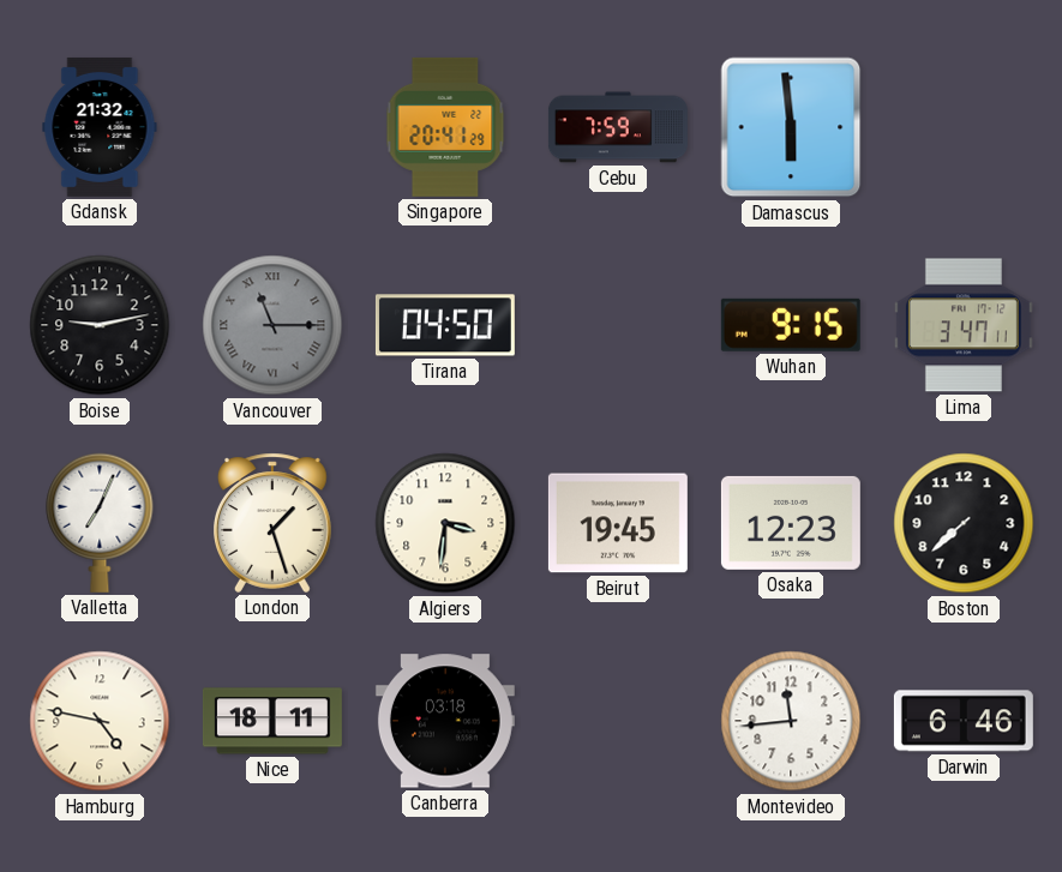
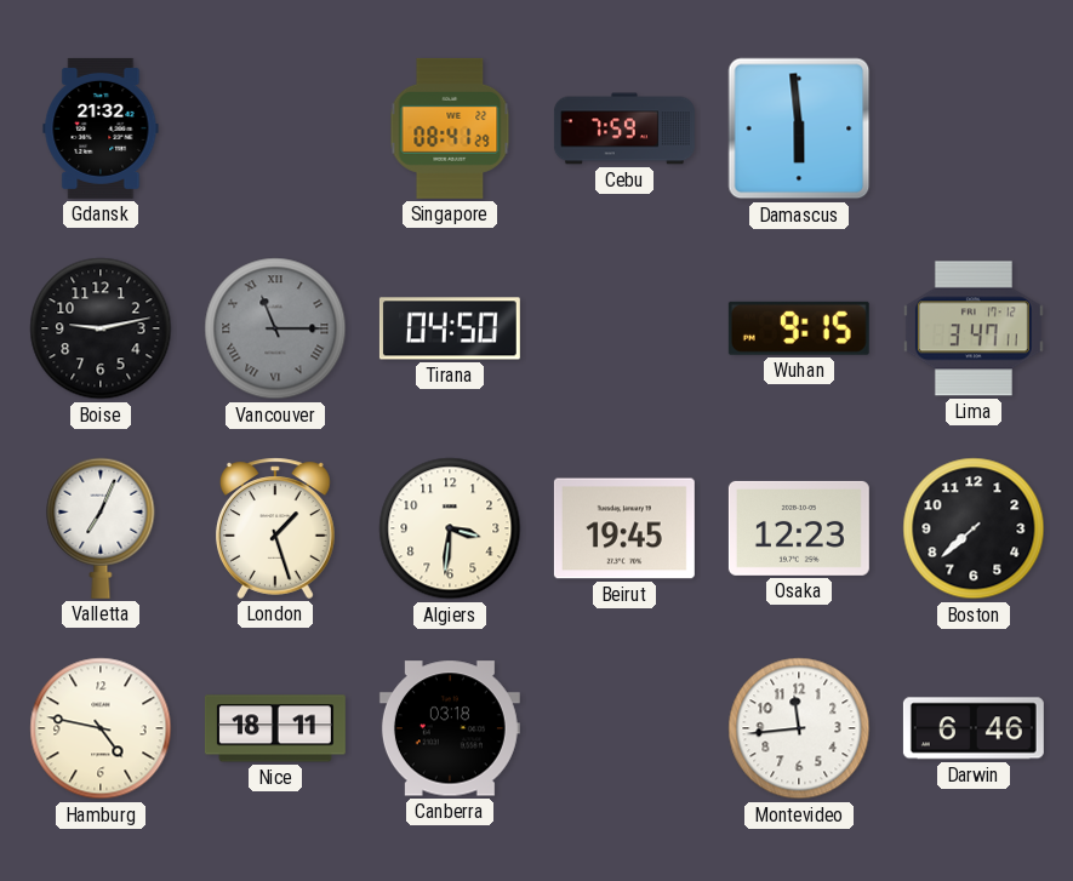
Singapore: 20:41 -> 08:41 (450, 128)
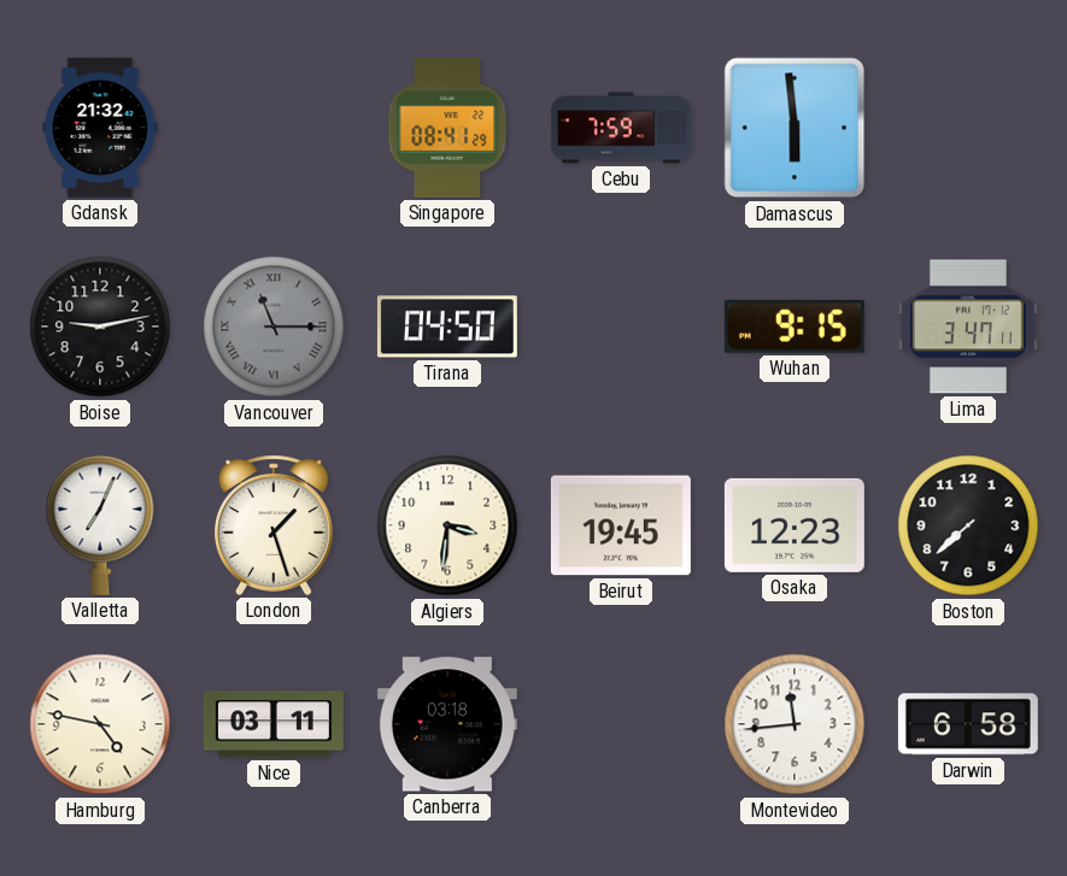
Nice: 18:11 -> 03:11 (274, 724)
Darwin: 6:46 -> 6:58 (968, 724)
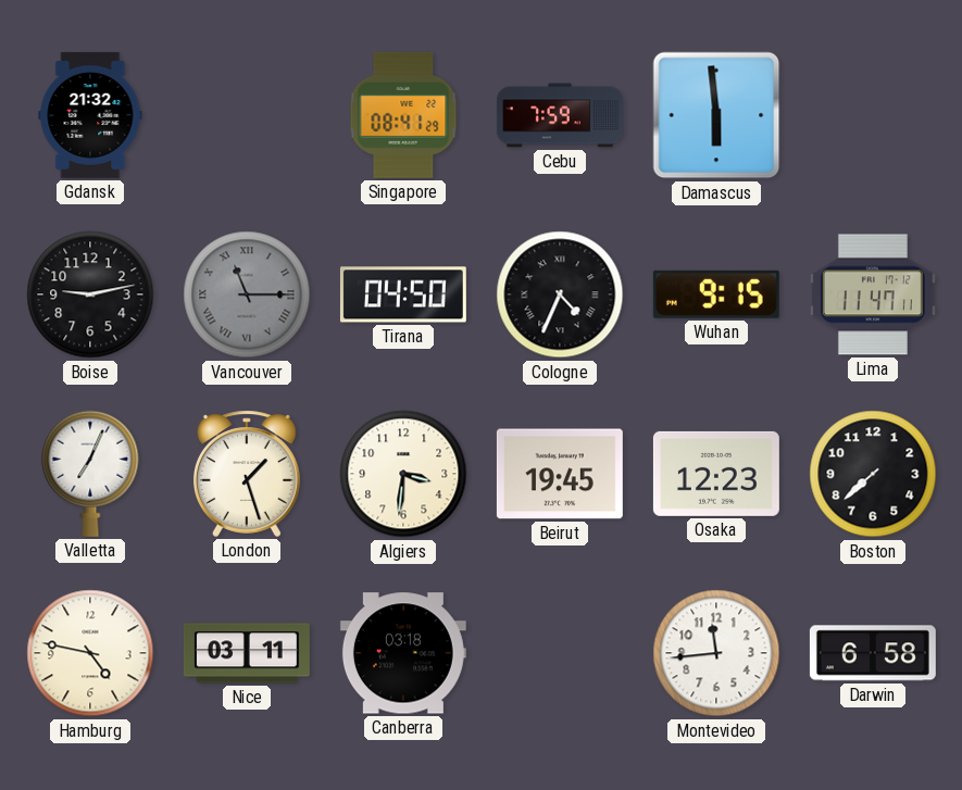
Cologne: none -> 4:34 (560, 294)
Lima: 3:47 -> 11:47 (873, 294)
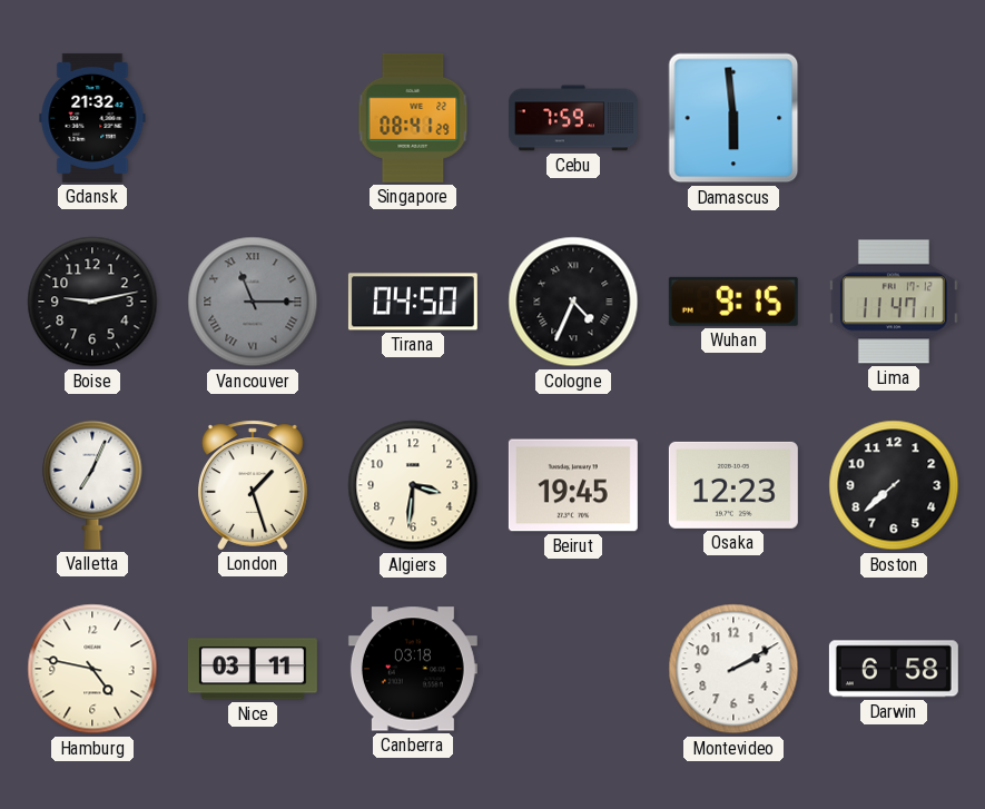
Montevideo: 11:44 -> 2:10 (733, 669)
